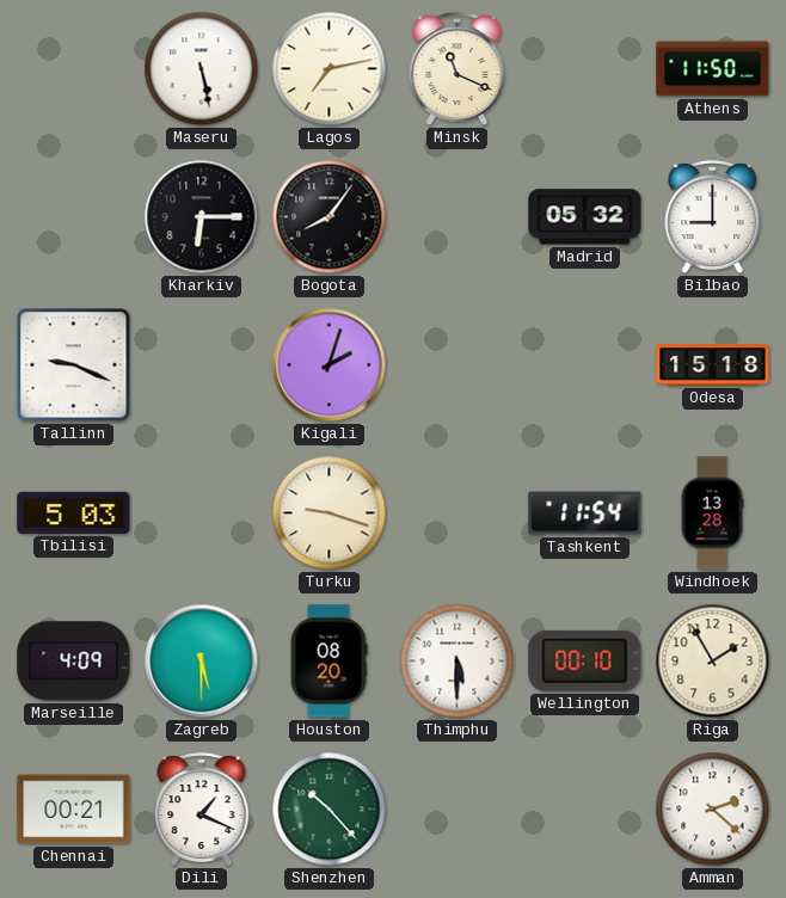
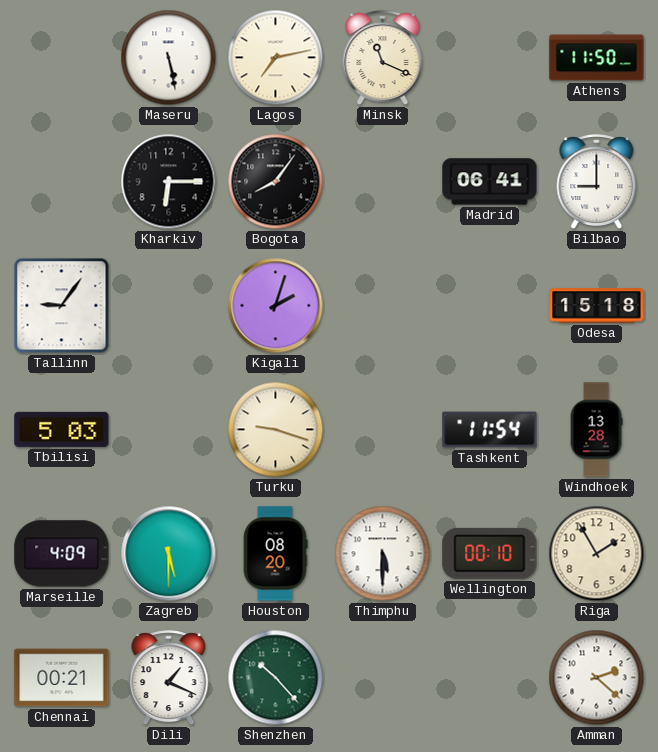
Madrid: 05:32 -> 06:41 (490, 182)
Tallinn: 9:19 -> 9:06 (62, 306)
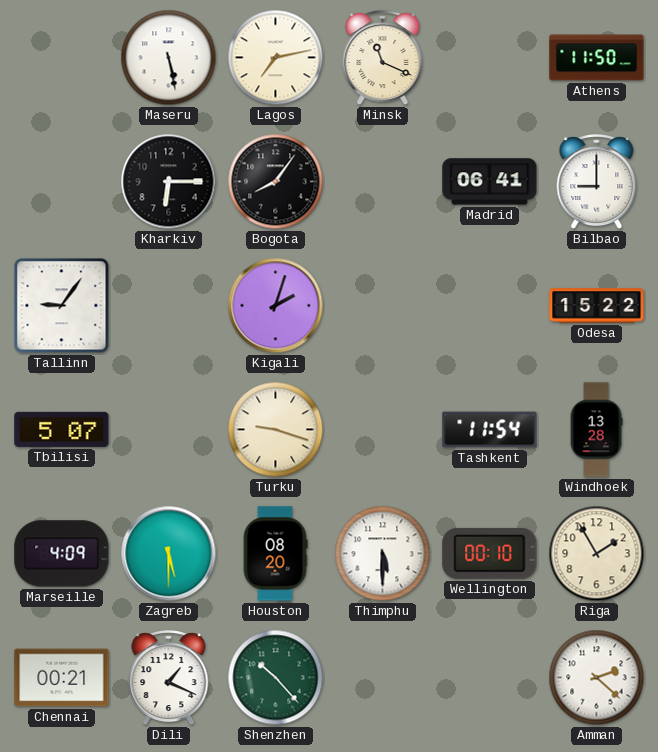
Odesa: 15:18 -> 15:22 (597, 306)
Tbilisi: 5:03 -> 5:07 (62, 429)
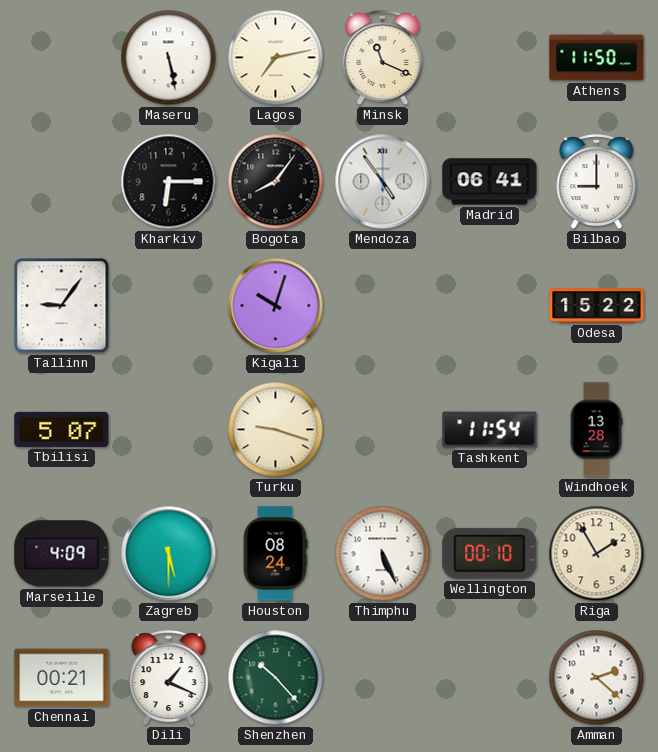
Mendoza: none -> 4:54 (383, 182)
Kigali: 2:03 -> 10:03 (276, 306)
Houston: 08:20 -> 08:24 (275, 554)
Thimphu: 5:30 -> 5:26 (383, 554)
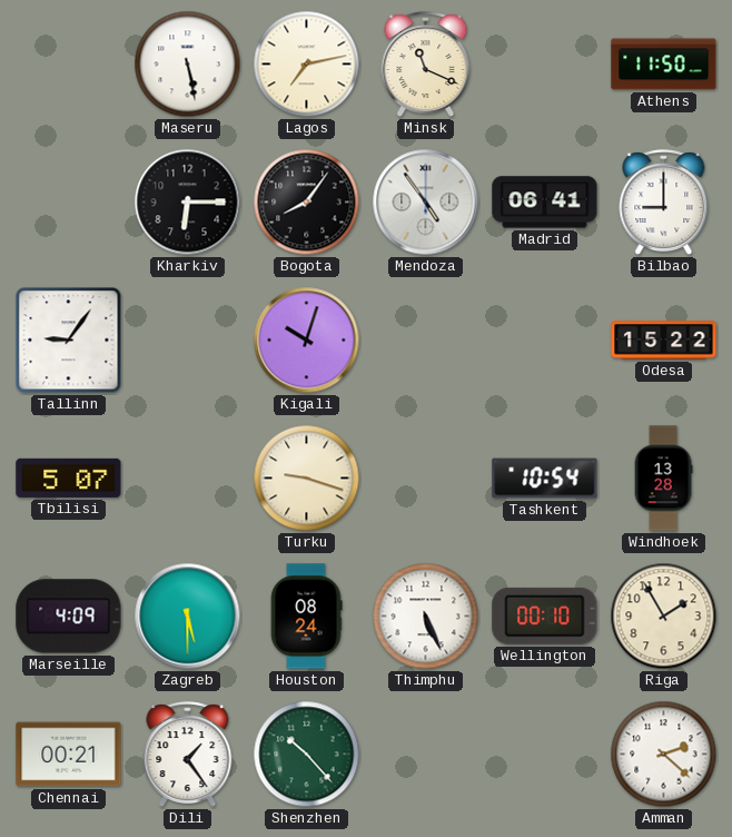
Tashkent: 11:54 -> 10:54 (545, 479)
Dili: 1:19 -> 1:24 (188, 755)
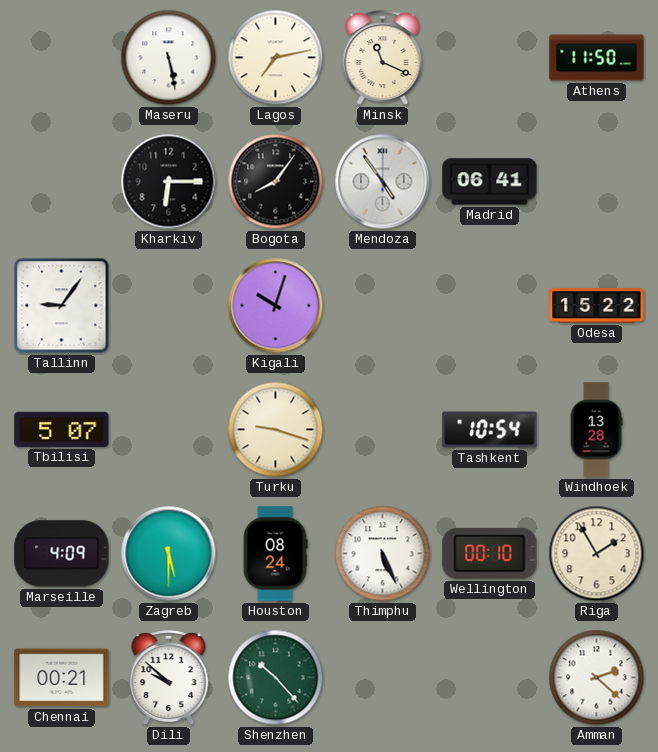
Bilbao: 9:00 -> none (664, 203)
Dili: 1:24 -> 9:52 (169, 678)
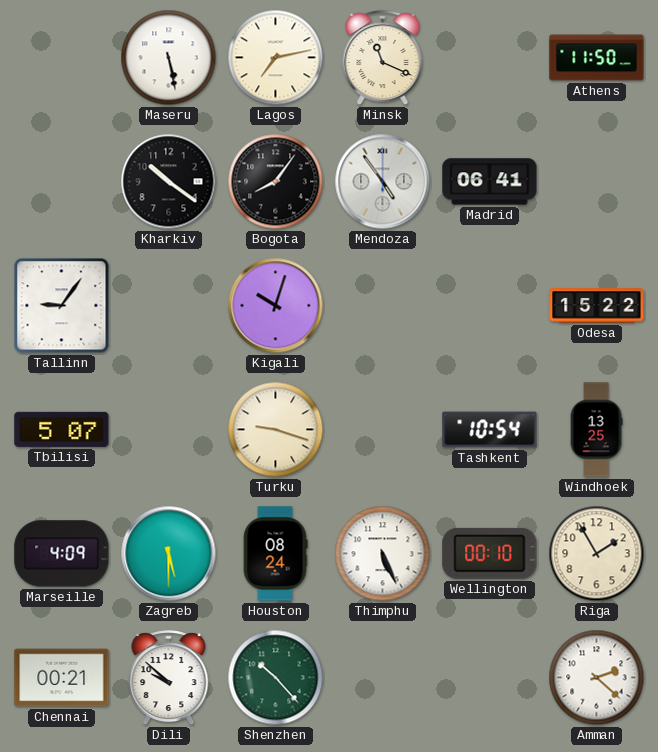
Kharkiv: 6:15 -> 10:21 (169, 182)
Windhoek: 13:28 -> 13:25 (596, 430)
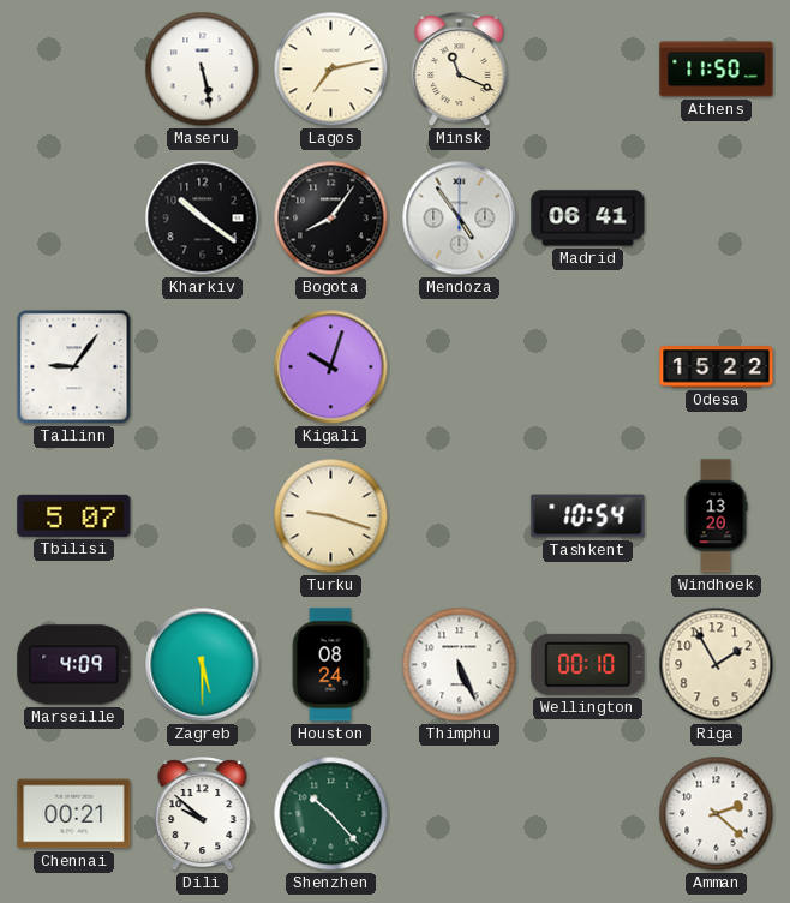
Windhoek: 13:25 -> 13:20 (716, 516)
